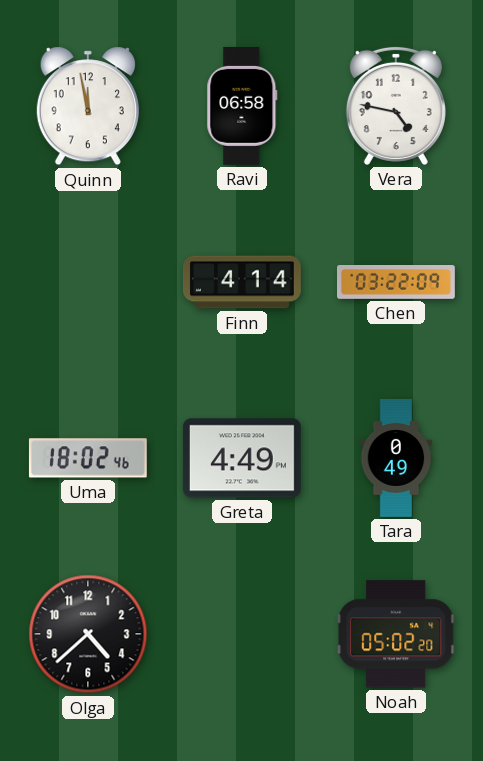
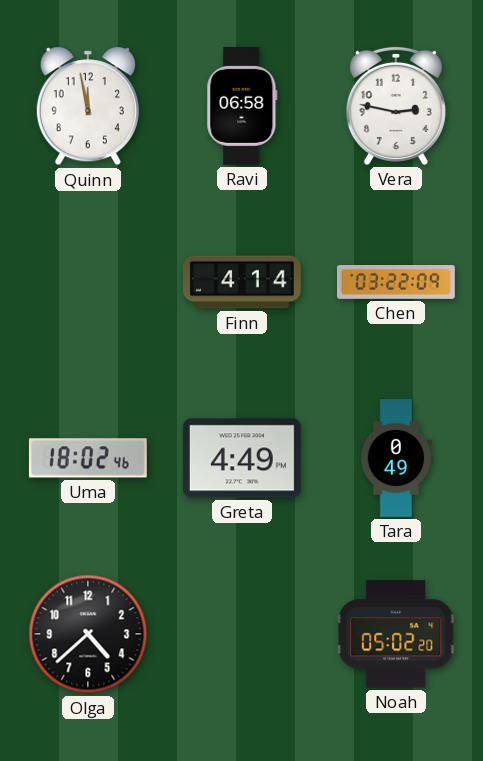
Vera: 4:47 -> 2:47 (396, 106)
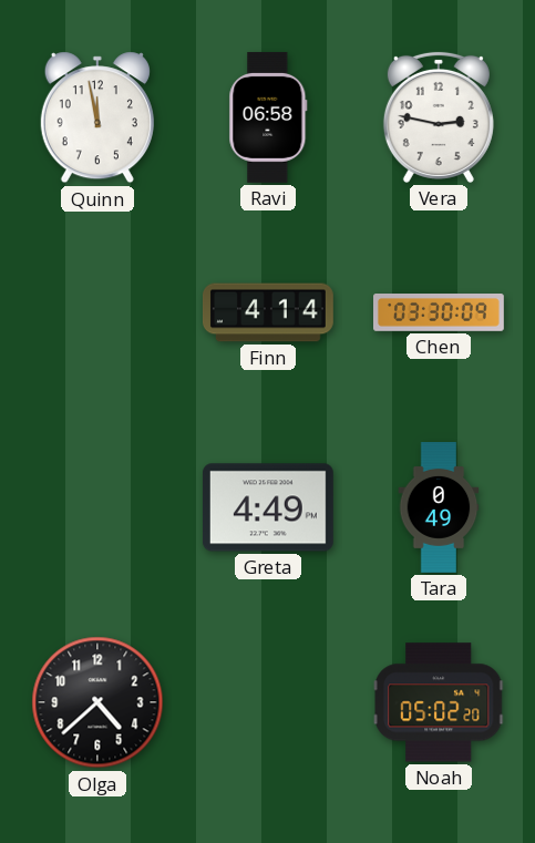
Chen: 03:22 -> 03:30 (440, 313)
Uma: 18:02 -> none (88, 458)
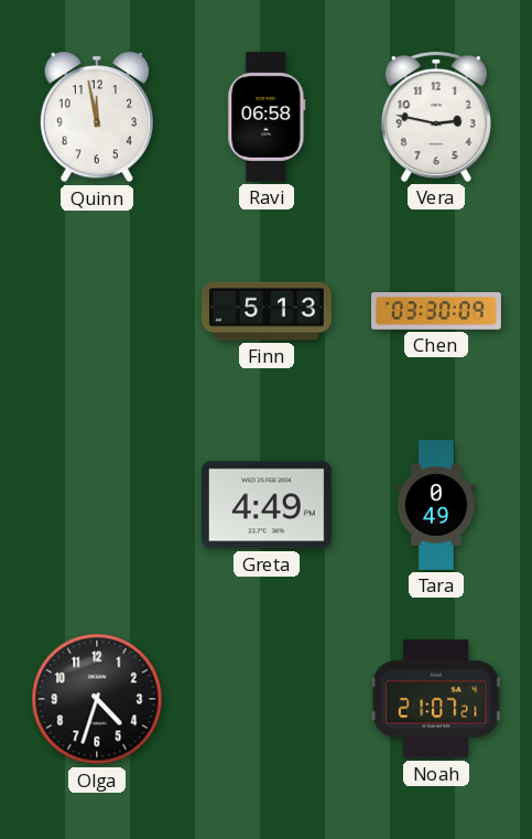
Finn: 4:14 -> 5:13 (268, 311)
Olga: 4:38 -> 4:33 (97, 699)
Noah: 05:02 -> 21:07 (436, 699)
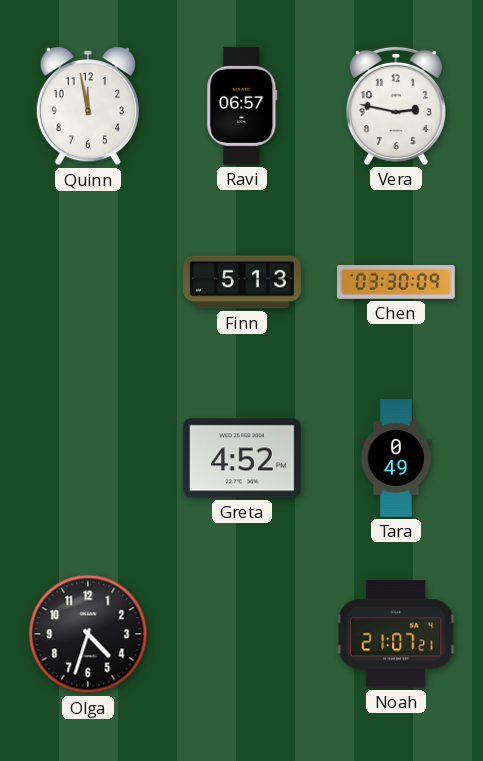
Ravi: 06:58 -> 06:57 (242, 106)
Greta: 4:49 -> 4:52 (242, 458)
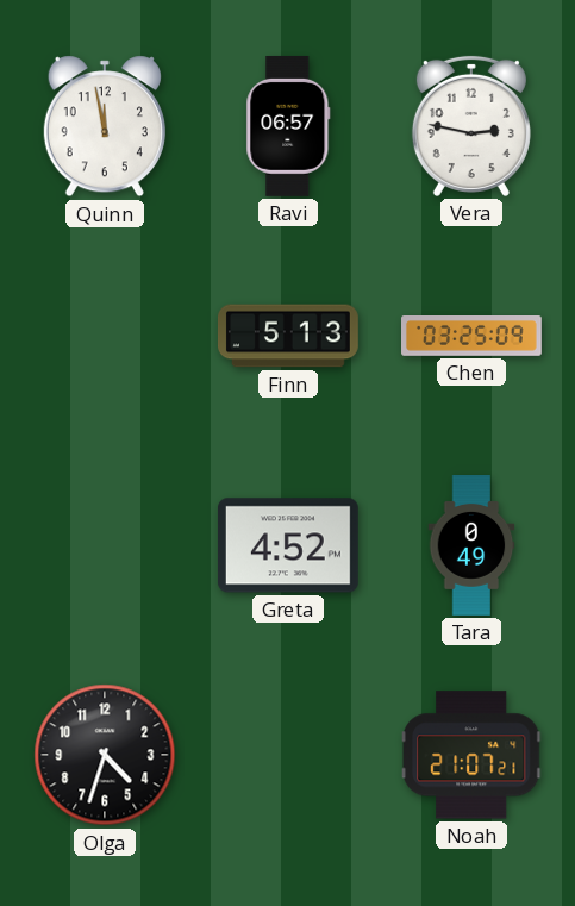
Chen: 03:30 -> 03:25 (473, 337)
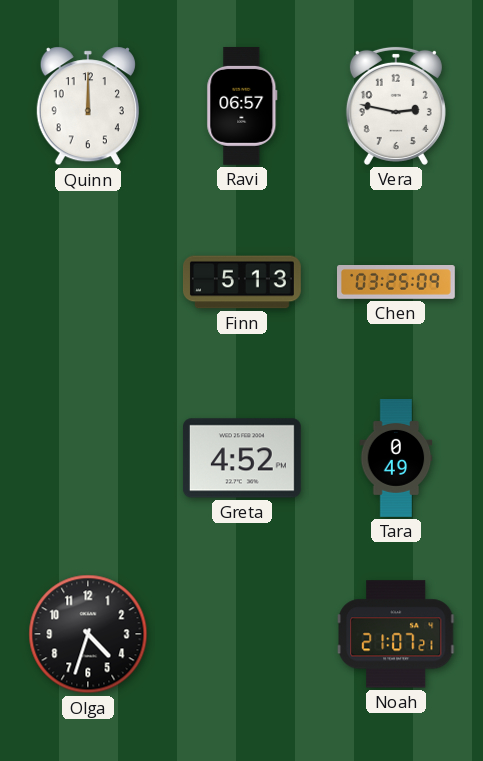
Quinn: 11:58 -> 12:00 (88, 106)
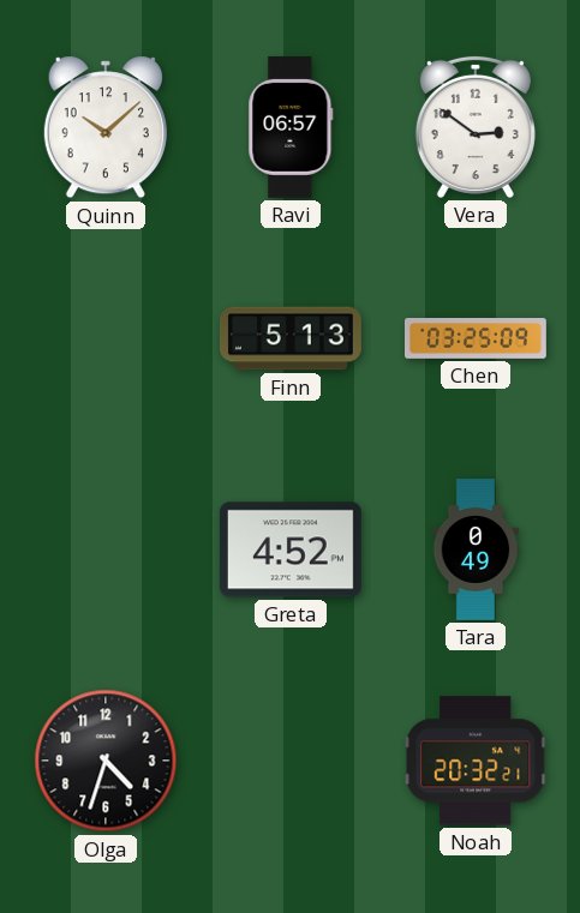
Quinn: 12:00 -> 10:08 (106, 127)
Vera: 2:47 -> 2:51 (476, 127)
Noah: 21:07 -> 20:32 (476, 761)
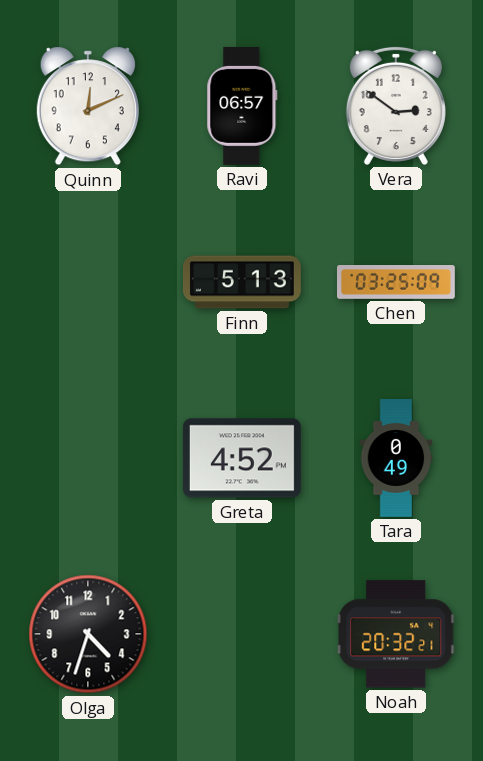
Quinn: 10:08 -> 12:11 (88, 106)
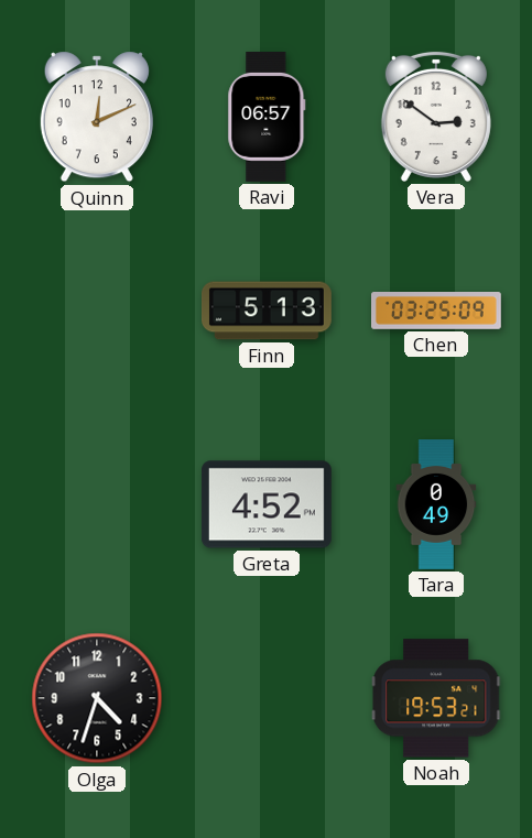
Noah: 20:32 -> 19:53 (436, 698)
